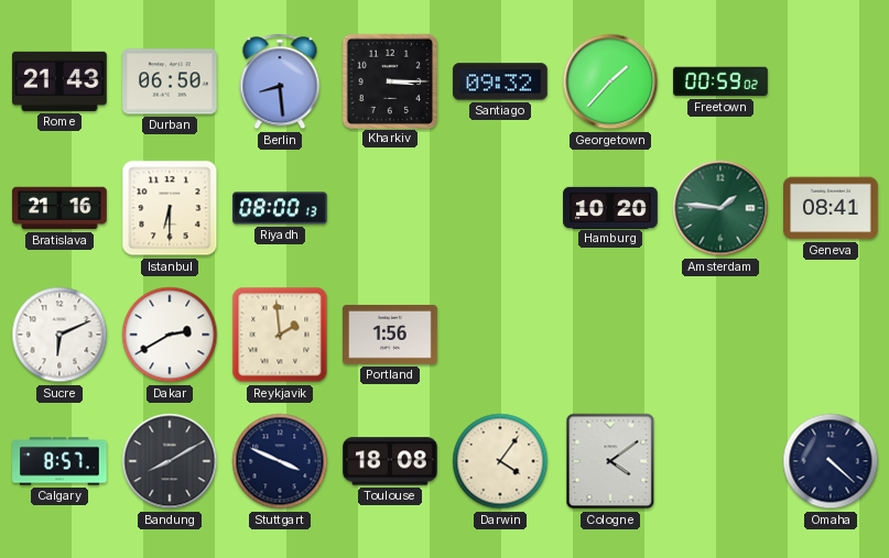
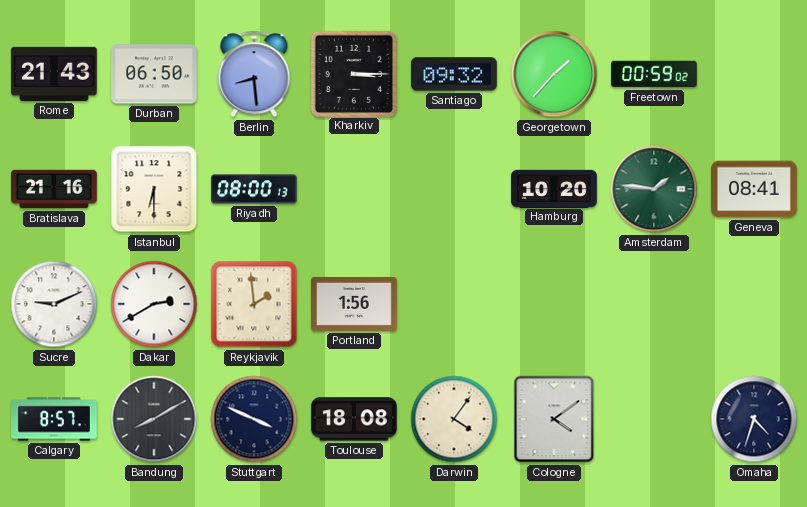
Sucre: 6:11 -> 9:11 (54, 304)
Omaha: 4:22 -> 4:33 (754, 419)
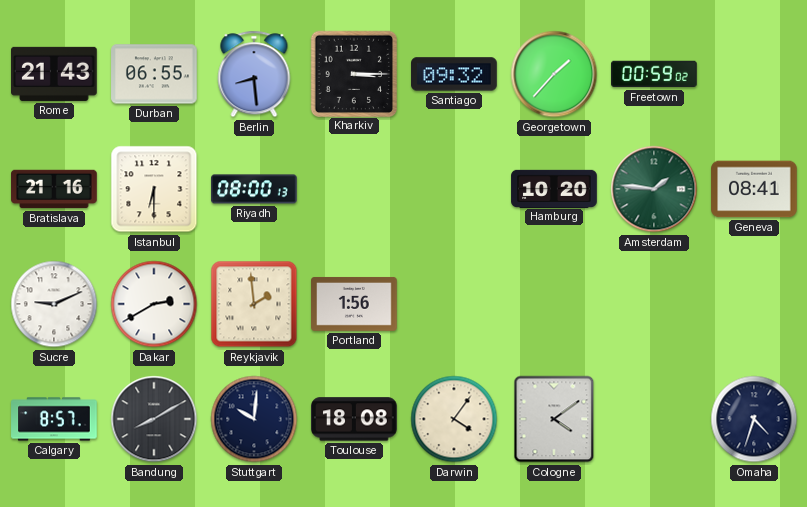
Durban: 06:50 -> 06:55 (154, 74)
Stuttgart: 3:49 -> 10:01 (254, 419)
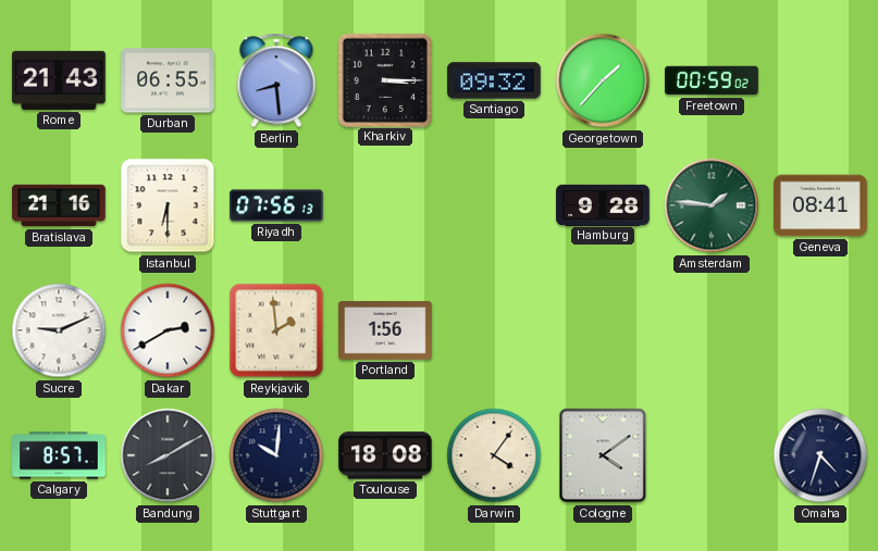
Riyadh: 08:00 -> 07:56 (276, 205)
Hamburg: 10:20 -> 9:28 (603, 204)
